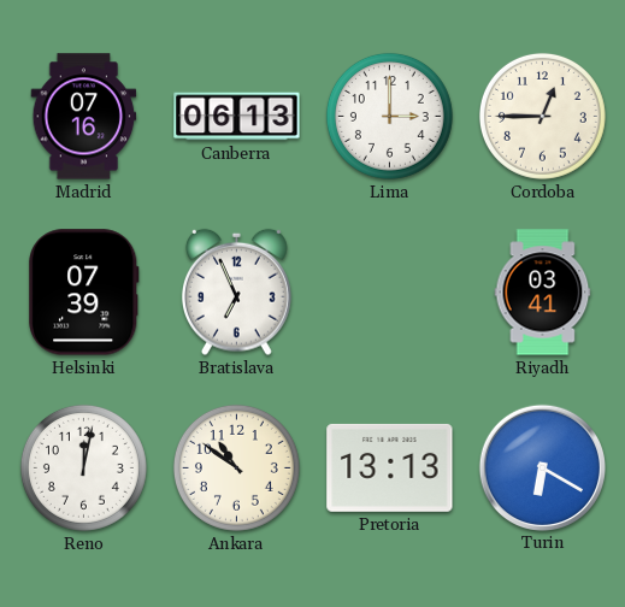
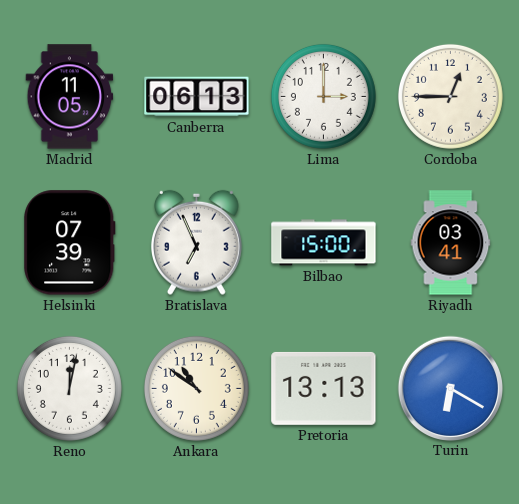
Madrid: 07:16 -> 11:05 (70, 97)
Bilbao: none -> 15:00 (324, 243)
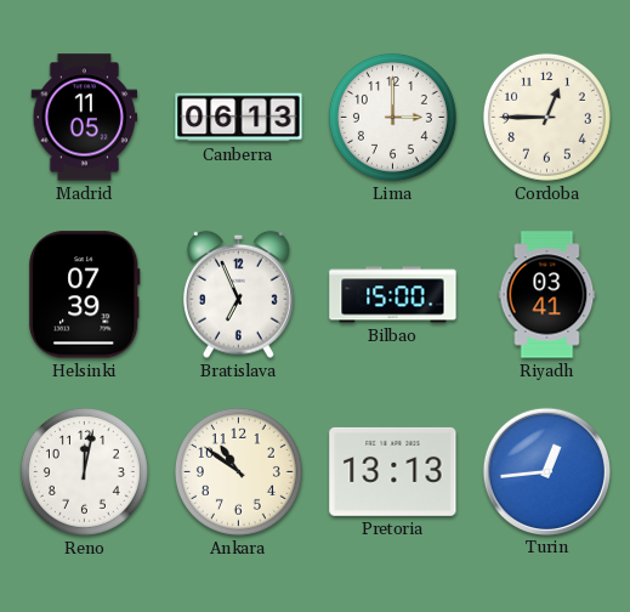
Turin: 6:20 -> 12:44 (546, 471)
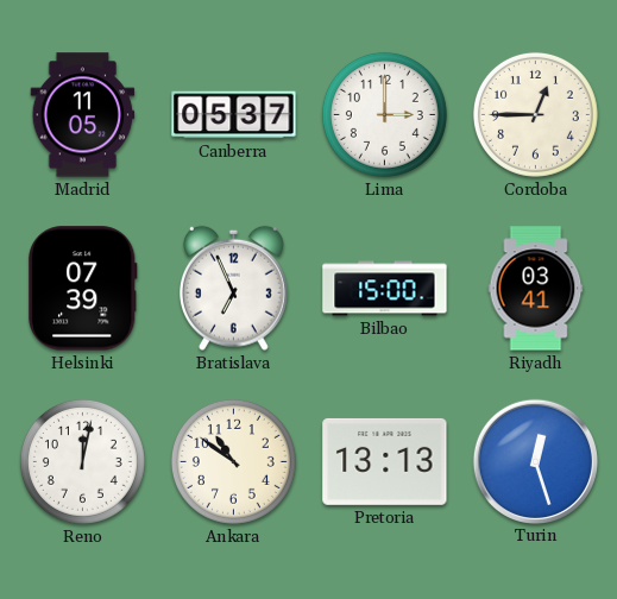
Canberra: 06:13 -> 05:37 (234, 115)
Turin: 12:44 -> 12:27 (535, 461)
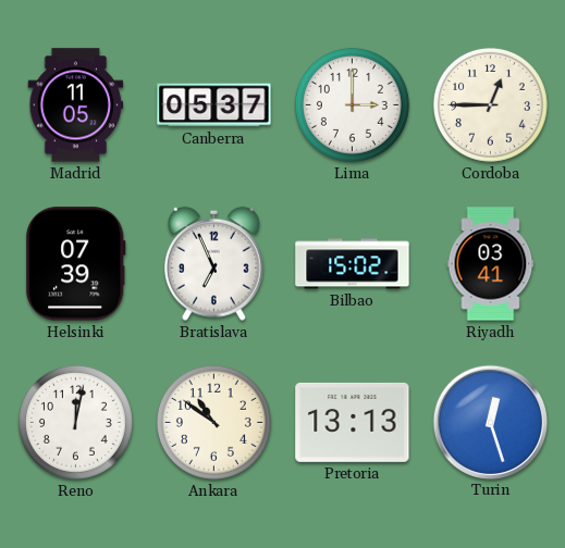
Bilbao: 15:00 -> 15:02 (353, 264)
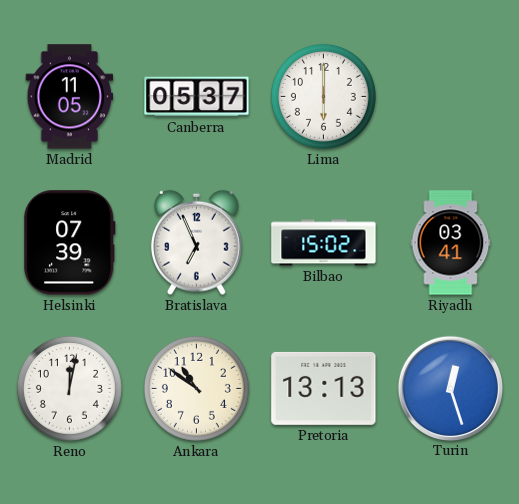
Lima: 3:00 -> 6:00 (323, 96)
Cordoba: 12:45 -> none (490, 104)
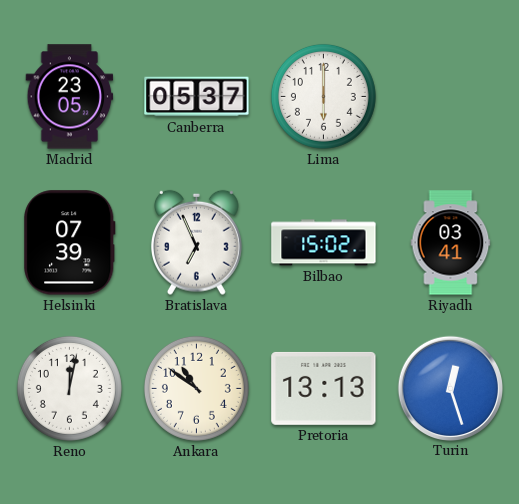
Madrid: 11:05 -> 23:05 (70, 97)
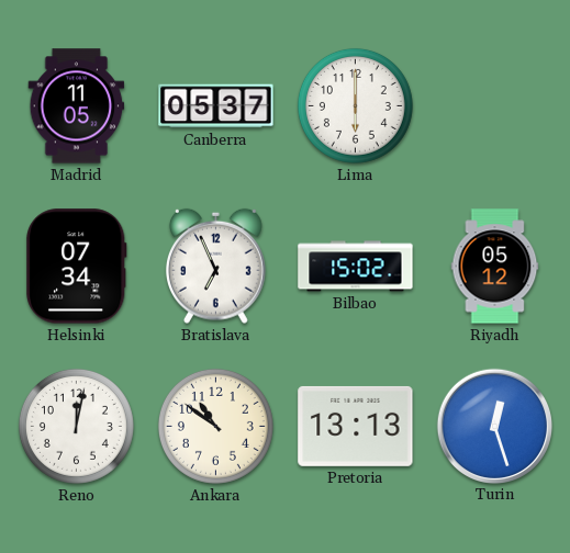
Madrid: 23:05 -> 11:05 (77, 106)
Helsinki: 07:39 -> 07:34 (77, 267)
Riyadh: 03:41 -> 05:12 (495, 267)
